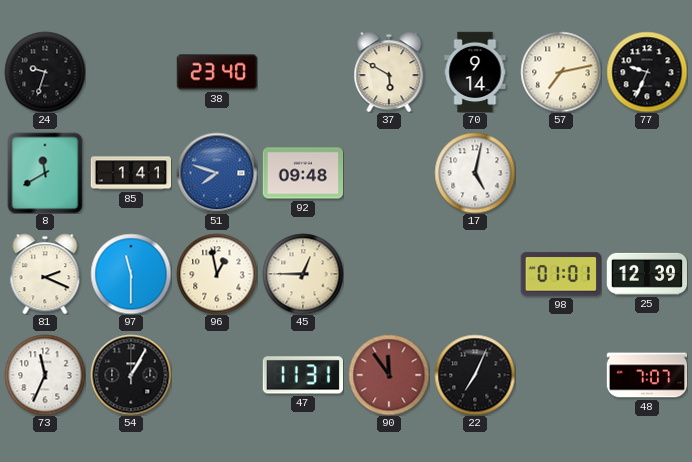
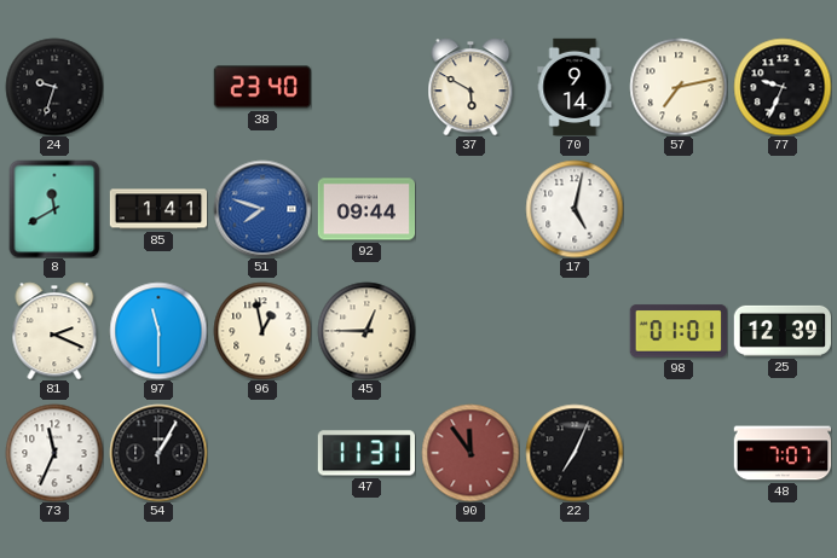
92: 09:48 -> 09:44 (366, 209)
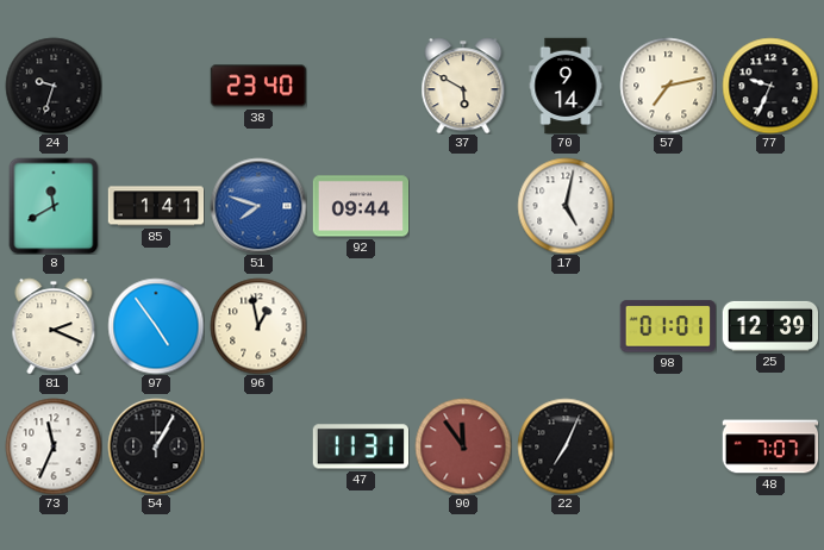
97: 11:30 -> 4:54 (156, 326)
45: 12:45 -> none (366, 331)
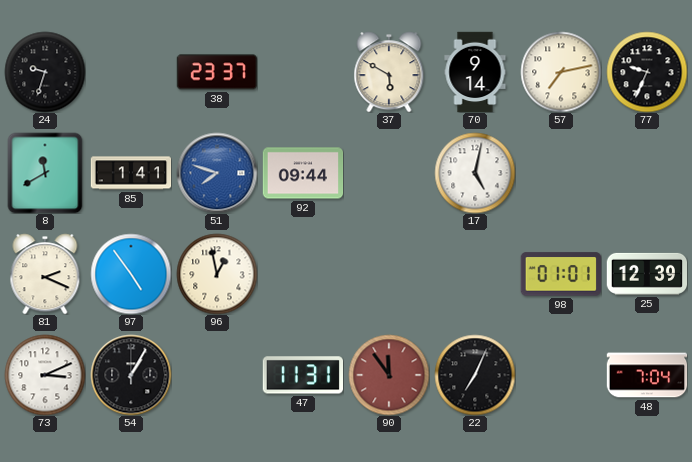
38: 23:40 -> 23:37 (216, 72)
73: 11:34 -> 3:11 (45, 375)
48: 7:07 -> 7:04 (647, 375)
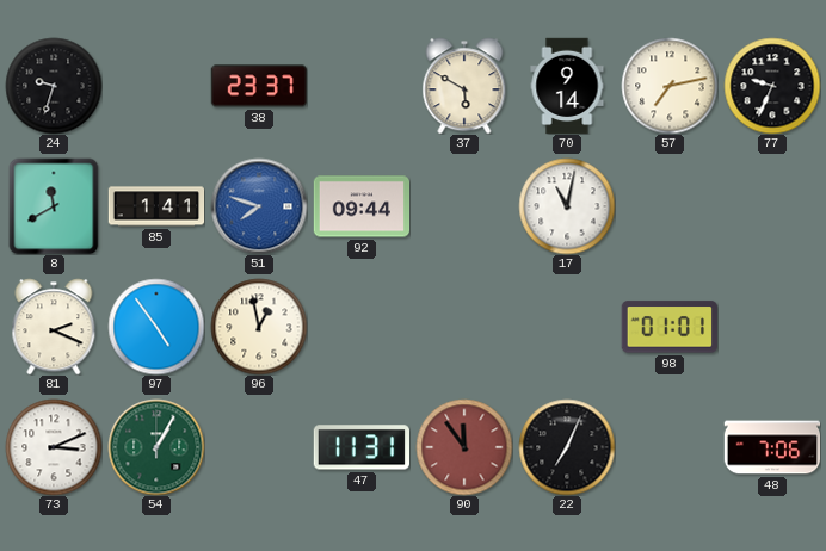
17: 5:02 -> 11:02 (567, 206)
25: 12:39 -> none (647, 274)
54 dial: black -> green (156, 447)
48: 7:04 -> 7:06 (772, 447)
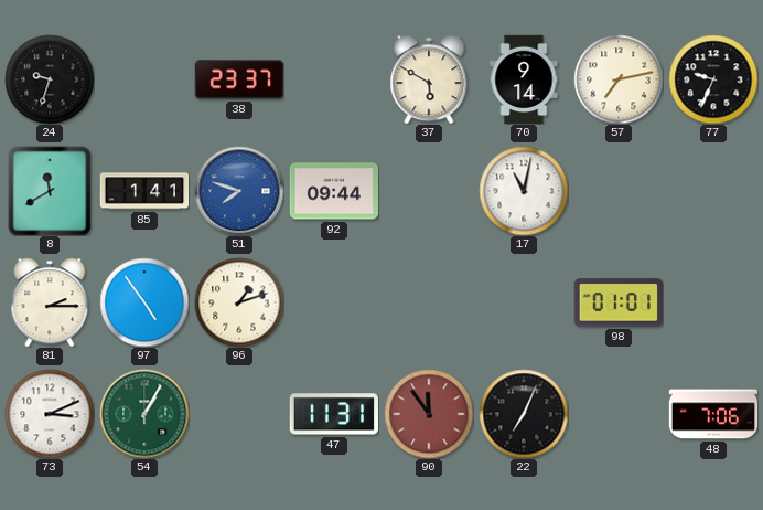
81: 2:19 -> 2:15 (50, 302)
96: 12:58 -> 1:12 (239, 302)
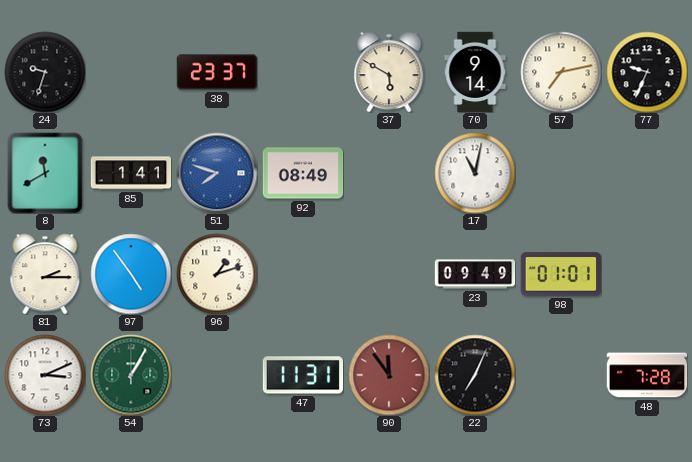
92: 09:44 -> 08:49 (303, 173)
23: none -> 09:49 (475, 274)
48: 7:06 -> 7:28 (647, 375)
